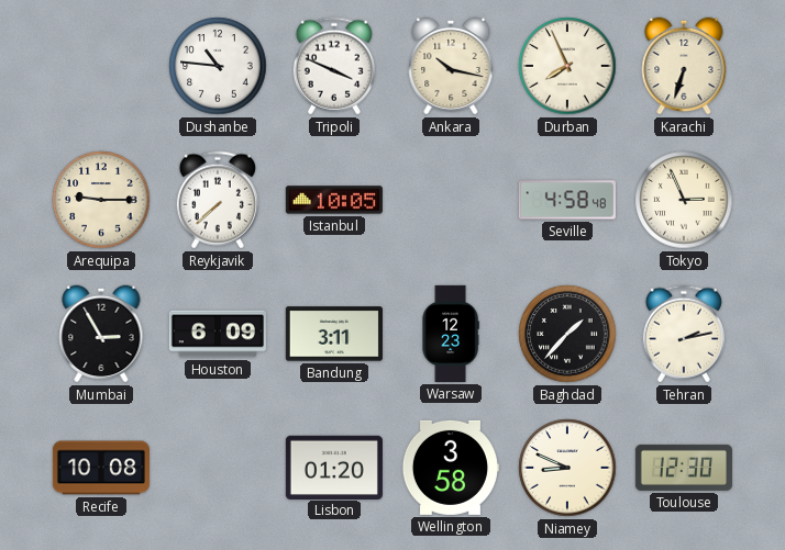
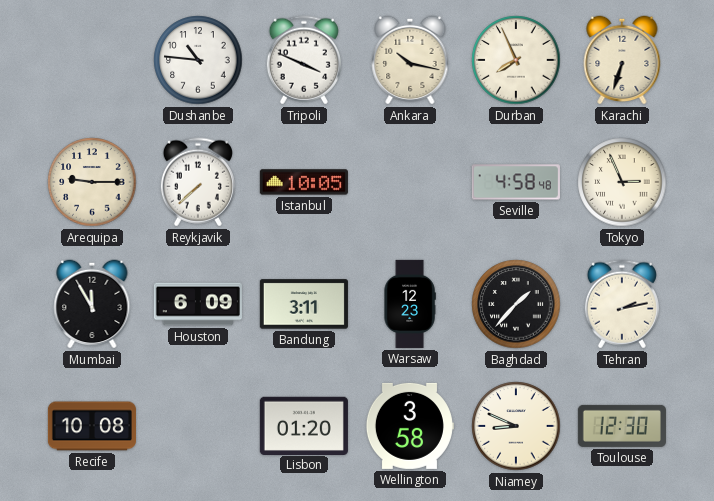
Mumbai: 2:55 -> 11:55 (92, 304)
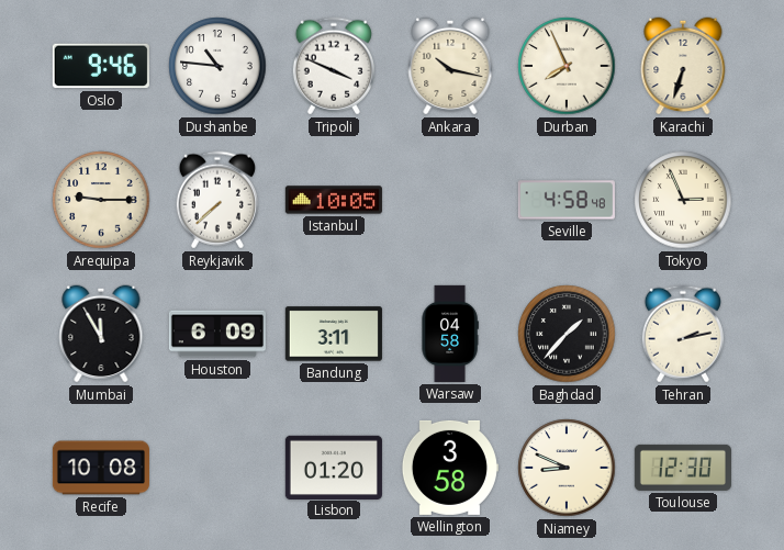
Oslo: none -> 9:46 (101, 66)
Warsaw: 12:23 -> 04:58 (450, 334)
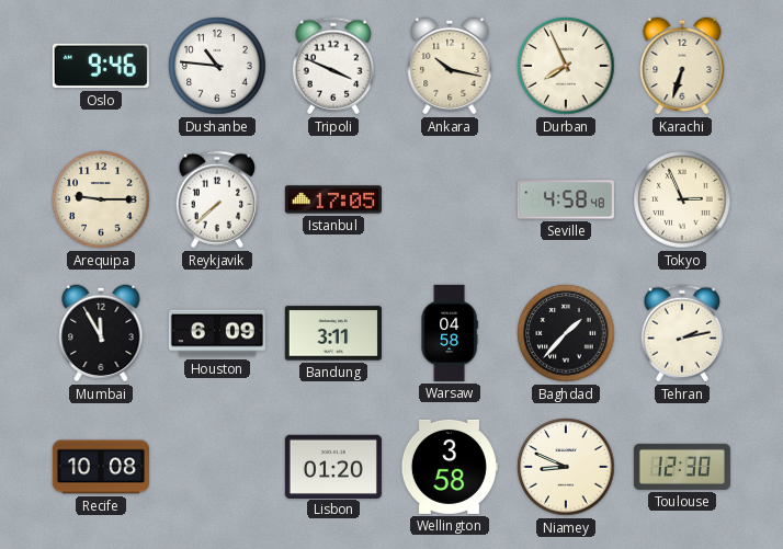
Istanbul: 10:05 -> 17:05 (333, 199)
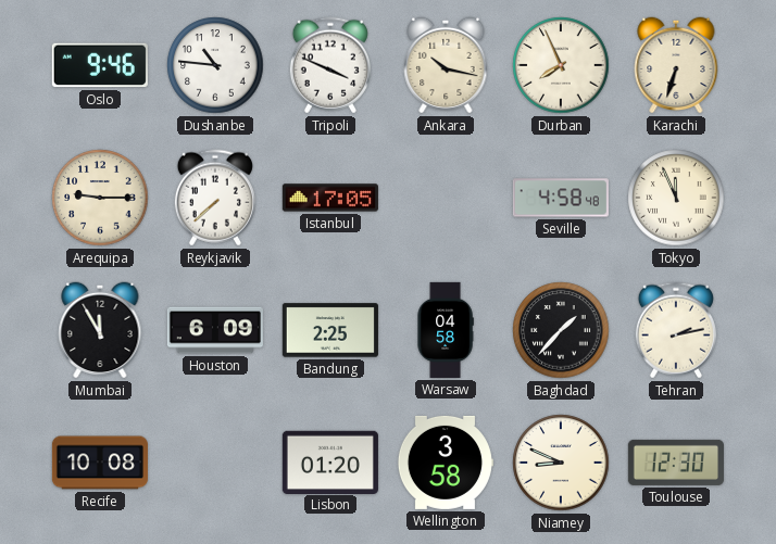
Tokyo: 2:56 -> 11:56 (676, 198)
Bandung: 3:11 -> 2:25 (330, 330)
